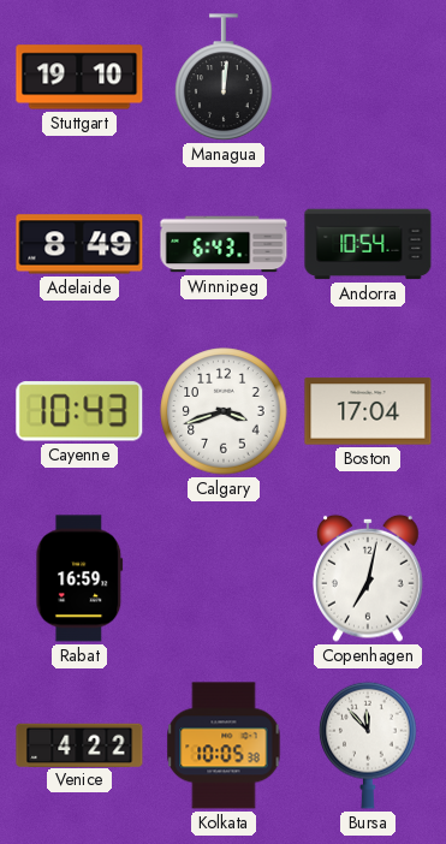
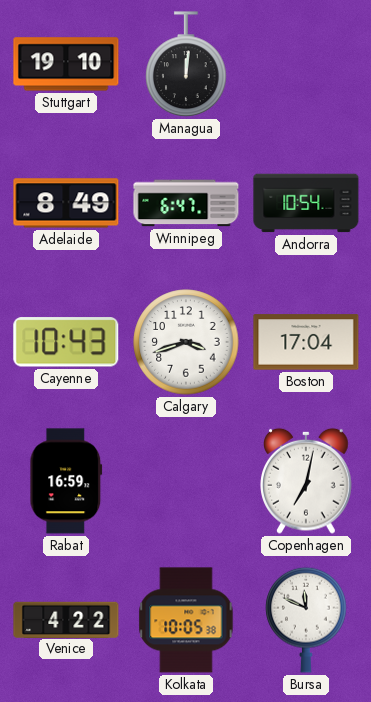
Winnipeg: 6:43 -> 6:47 (186, 203)
Bursa: 11:53 -> 11:49 (306, 620)
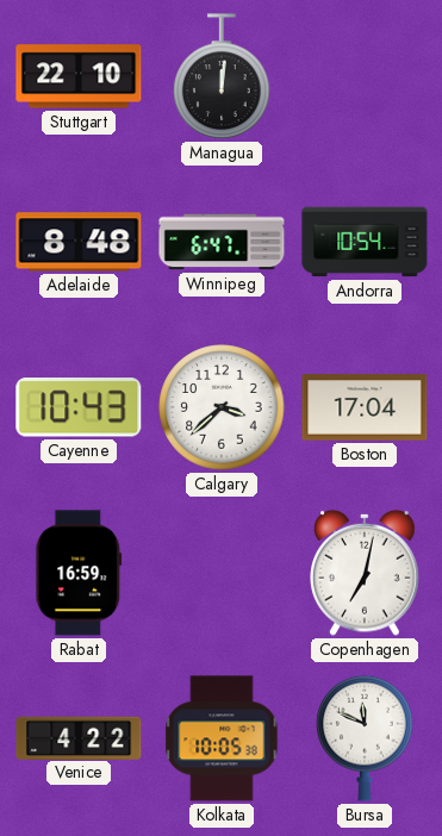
Stuttgart: 19:10 -> 22:10 (79, 76)
Adelaide: 8:49 -> 8:48 (79, 242)
Calgary: 3:42 -> 3:38 (222, 407)
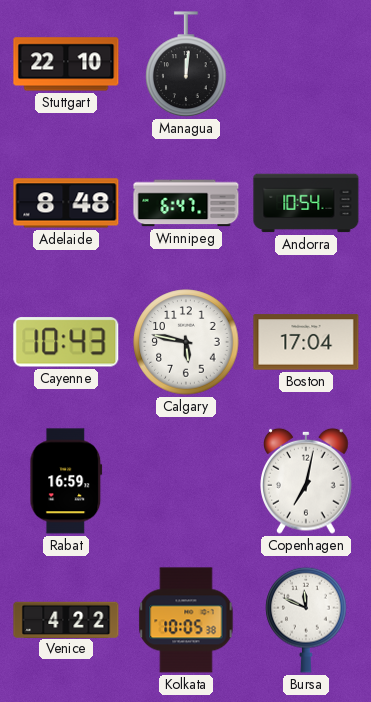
Calgary: 3:38 -> 5:47 (186, 342)
